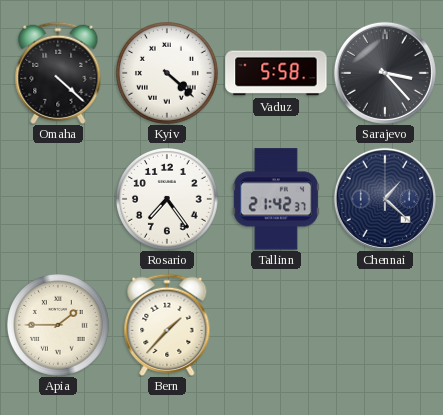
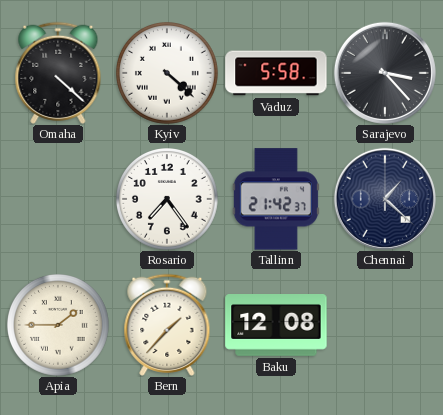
Baku: none -> 12:08 (276, 326)
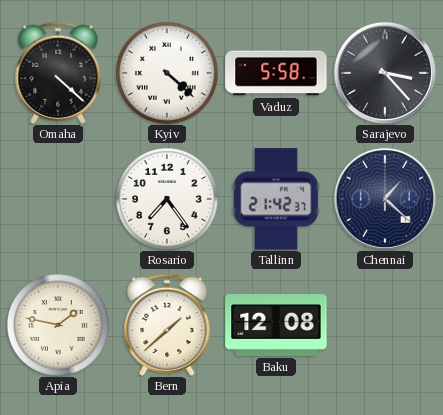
Apia: 1:45 -> 1:47 (59, 326)
Bern: 1:37 -> 1:38 (167, 325)
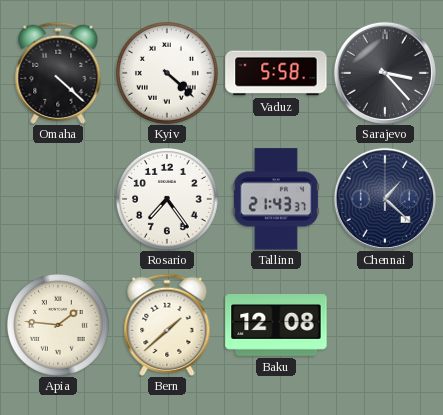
Tallinn: 21:42 -> 21:43 (276, 199)
Apia: 1:47 -> 1:46 (59, 326)
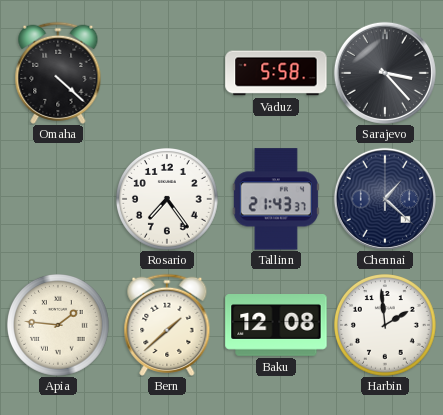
Kyiv: 4:22 -> none (168, 74)
Harbin: none -> 1:59 (386, 326)
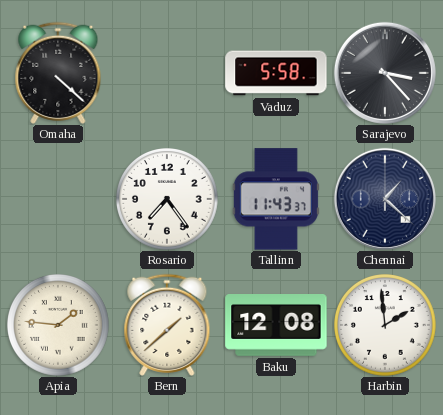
Tallinn: 21:43 -> 11:43 (276, 199)
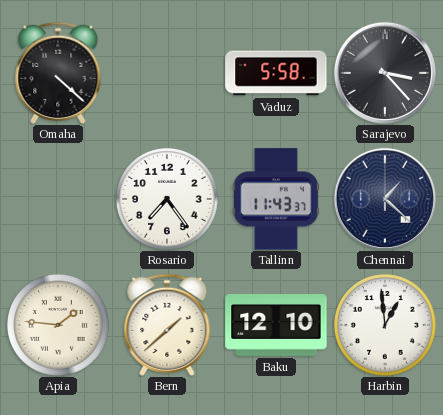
Baku: 12:08 -> 12:10 (276, 326)
Harbin: 1:59 -> 12:59 (386, 326)
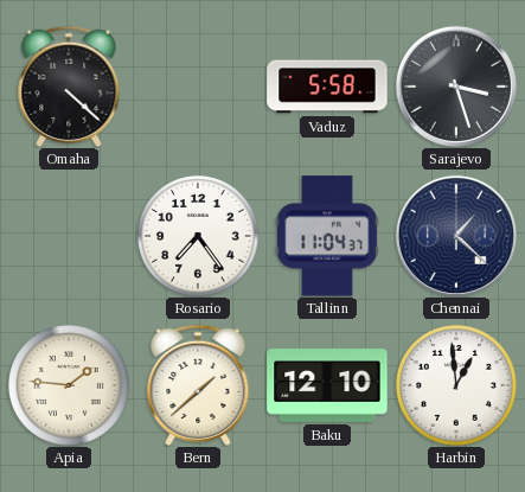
Sarajevo: 3:23 -> 3:27 (456, 87)
Tallinn: 11:43 -> 11:04 (327, 236)
